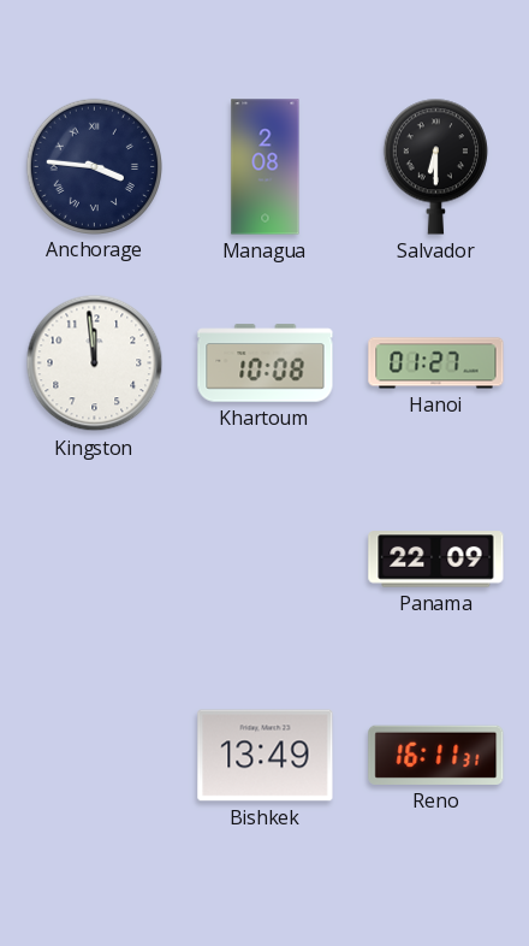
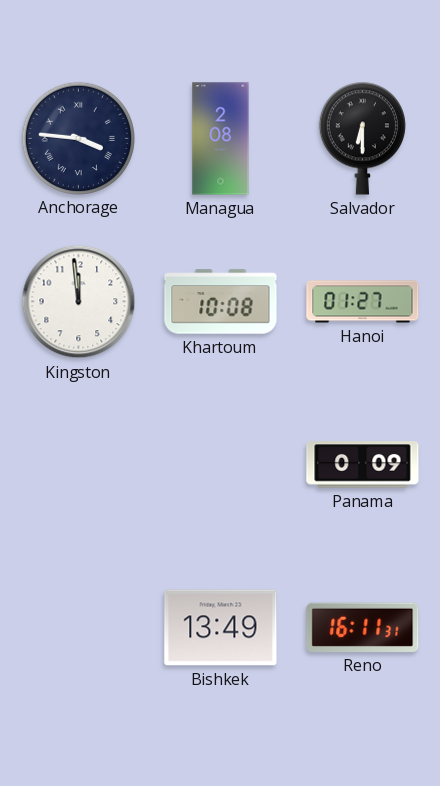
Panama: 22:09 -> 0:09 (363, 465)
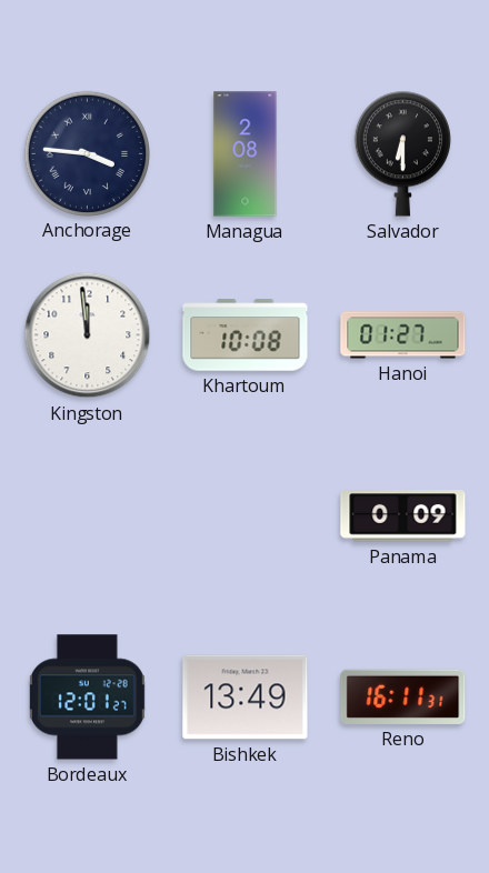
Bordeaux: none -> 12:01 (87, 698)
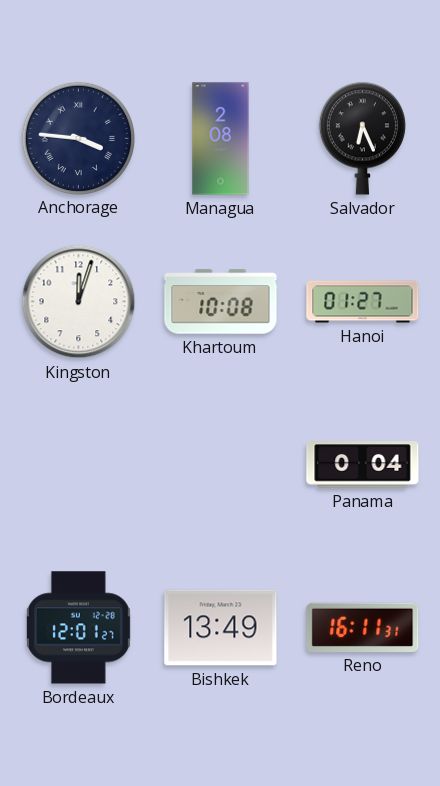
Salvador: 6:30 -> 6:26 (362, 138)
Kingston: 11:59 -> 12:03 (79, 302)
Panama: 0:09 -> 0:04 (363, 465)
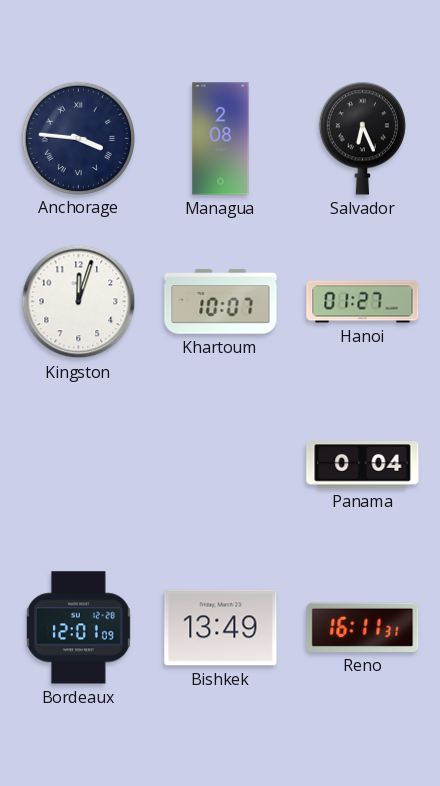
Khartoum: 10:08 -> 10:07 (221, 302)
Bordeaux: 12:01:27 -> 12:01:09 (78, 628)
